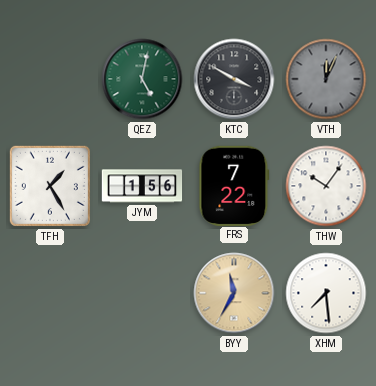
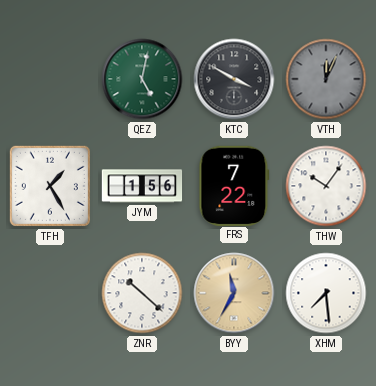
ZNR: none -> 10:22 (142, 293)
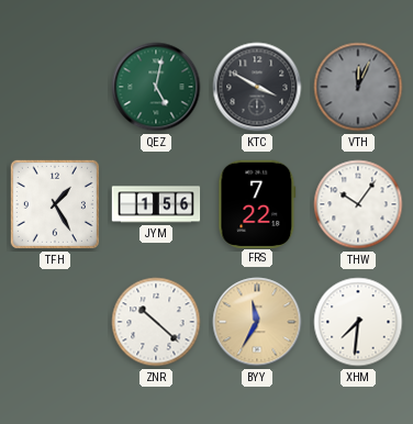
XHM: 7:29 -> 7:31 (358, 322)
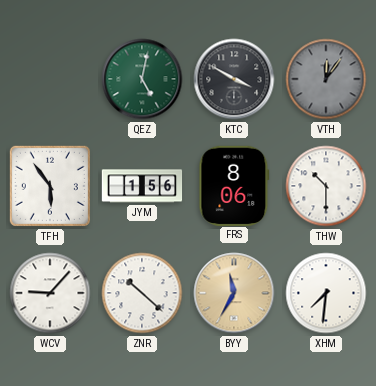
VTH: 12:04 -> 12:06 (326, 79)
TFH: 1:25 -> 5:54 (50, 186)
FRS: 7:22 -> 8:06 (234, 185)
THW: 10:06 -> 10:30 (326, 186)
WCV: none -> 9:07 (50, 293)
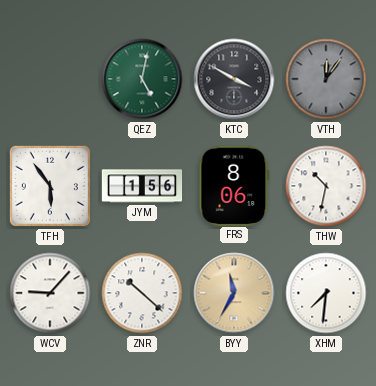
THW: 10:30 -> 10:32 (326, 186)
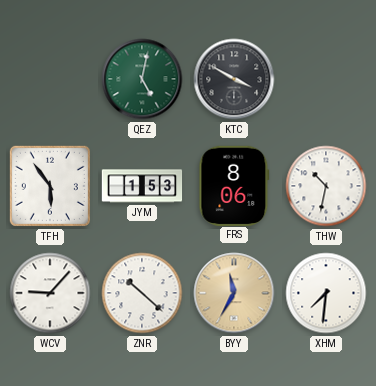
VTH: 12:06 -> none (326, 79)
JYM: 1:56 -> 1:53 (142, 186)
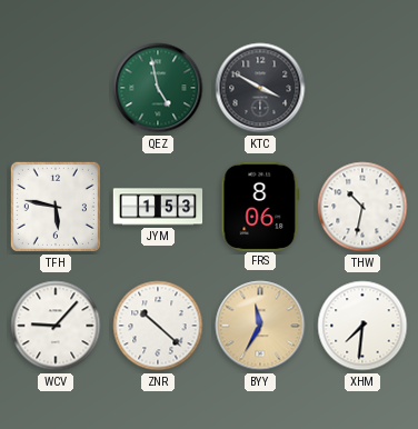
QEZ: 5:02 -> 4:58 (158, 88)
TFH: 5:54 -> 5:47 (56, 207)
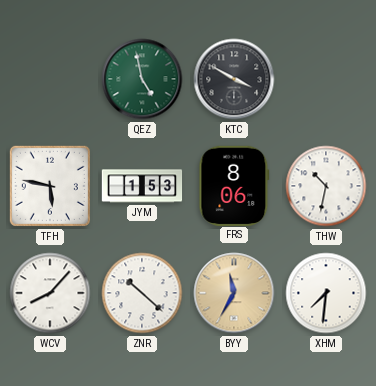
WCV: 9:07 -> 8:07 (50, 293)
